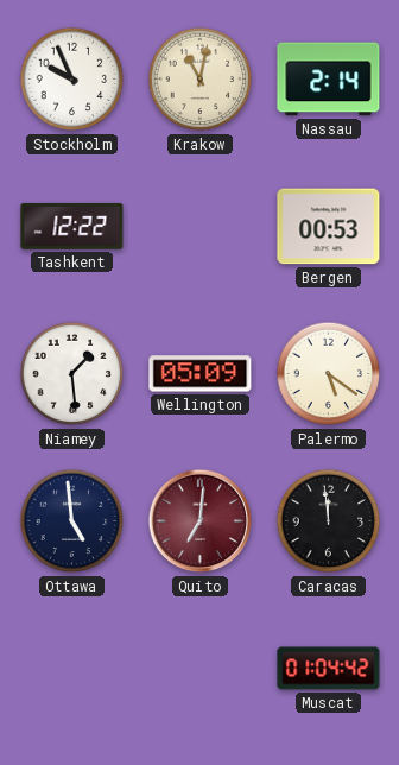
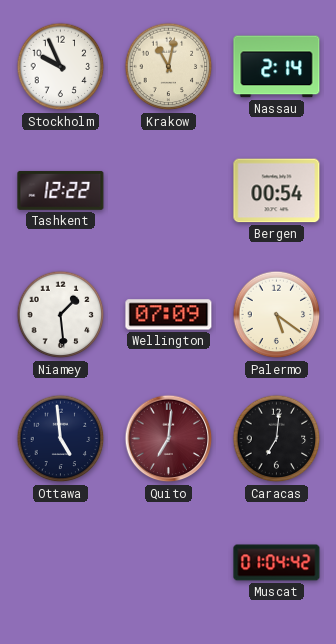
Bergen: 00:53 -> 00:54 (277, 191)
Wellington: 05:09 -> 07:09 (169, 315)
Caracas: 11:59 -> 7:01 (277, 439)
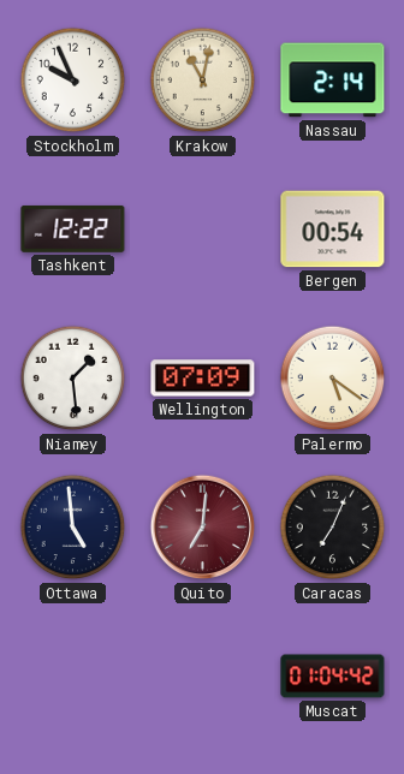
Caracas: 7:01 -> 7:04 (333, 528)
